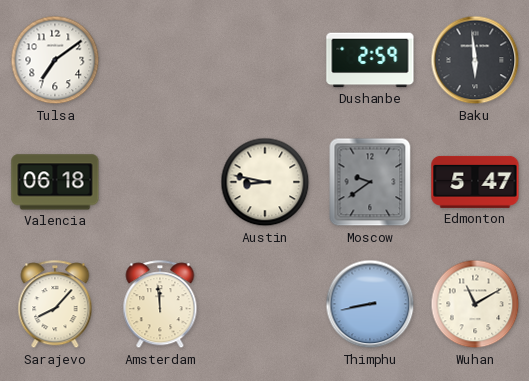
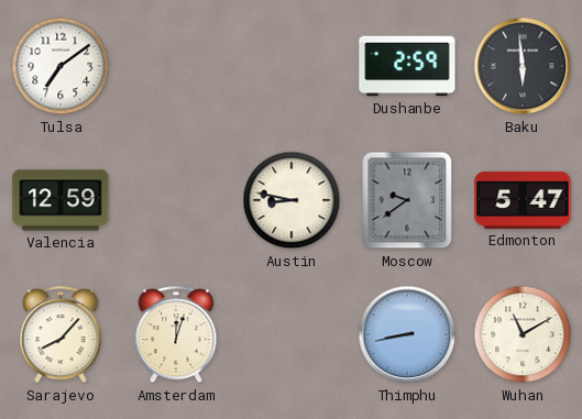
Valencia: 06:18 -> 12:59 (61, 200)
Amsterdam: 11:59 -> 12:03 (176, 335)
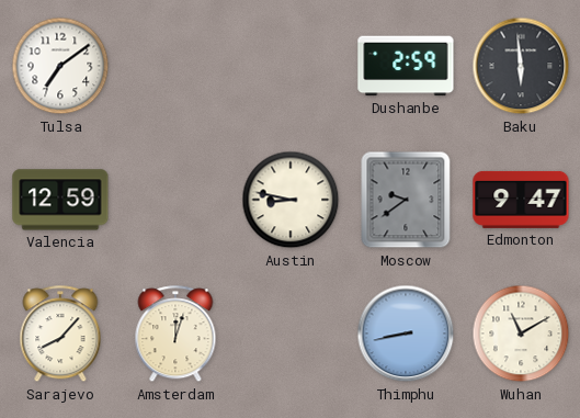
Edmonton: 5:47 -> 9:47 (521, 200)
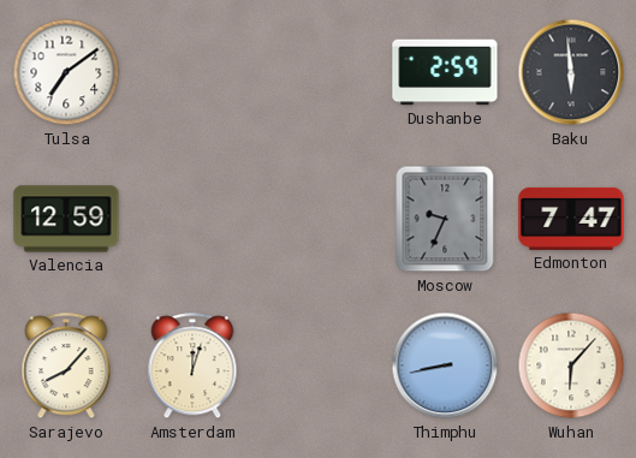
Austin: 8:47 -> none (291, 200)
Moscow: 9:39 -> 9:34 (445, 219)
Edmonton: 9:47 -> 7:47 (571, 219)
Wuhan: 11:10 -> 6:07 (571, 365)
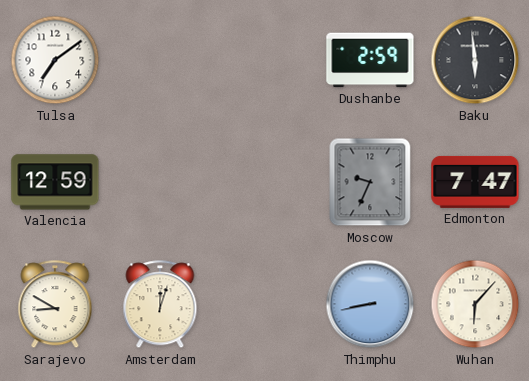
Sarajevo: 8:07 -> 8:50 (55, 305)
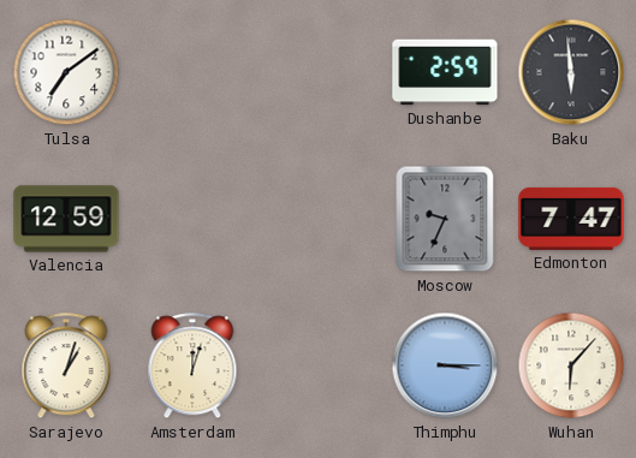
Sarajevo: 8:50 -> 1:03 (66, 367)
Thimphu: 8:43 -> 3:15 (445, 365)
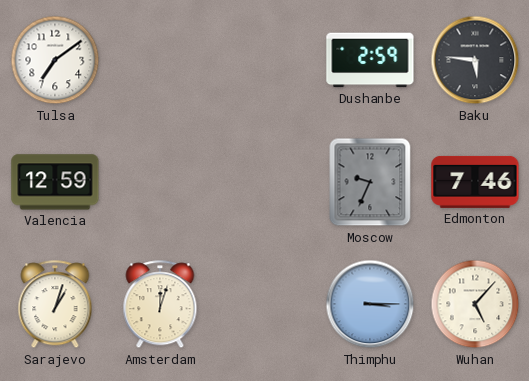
Baku: 5:59 -> 5:46 (475, 60)
Edmonton: 7:47 -> 7:46 (475, 182)
Wuhan: 6:07 -> 5:07 (475, 304)
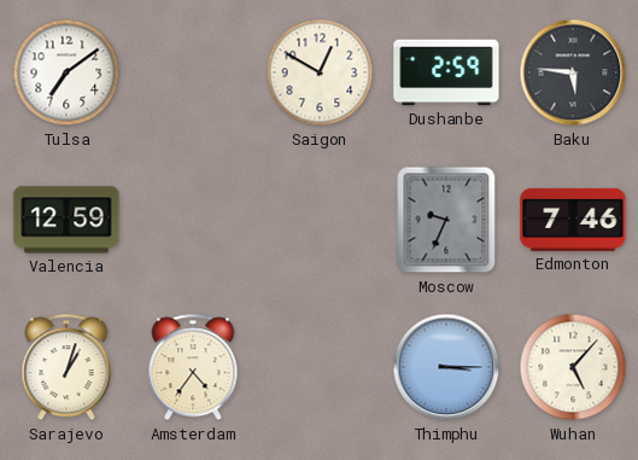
Saigon: none -> 12:50 (320, 72)
Amsterdam: 12:03 -> 4:36 (193, 368)
